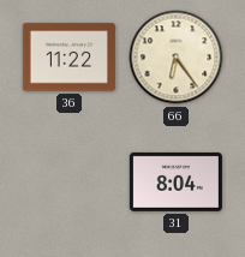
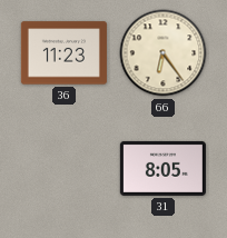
36: 11:22 -> 11:23 (63, 53)
31: 8:04 -> 8:05 (162, 168)
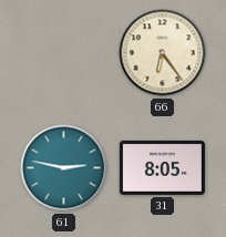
36: 11:23 -> none (63, 53)
61: none -> 2:47 (64, 168)
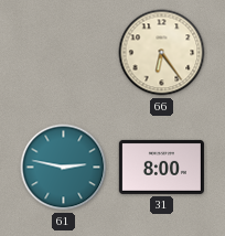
31: 8:05 -> 8:00 (161, 167)
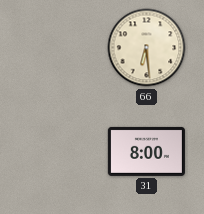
66: 6:24 -> 6:29 (147, 48)
61: 2:47 -> none (64, 168)
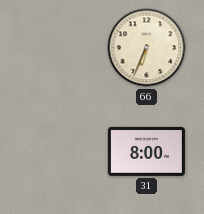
66: 6:29 -> 6:34 (147, 48)
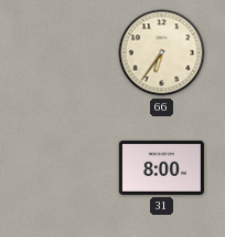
66: 6:34 -> 6:36 (162, 53)
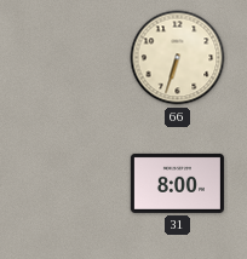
66: 6:36 -> 6:33 (178, 58)
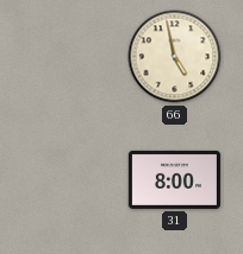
66: 6:33 -> 4:58 (175, 57)
